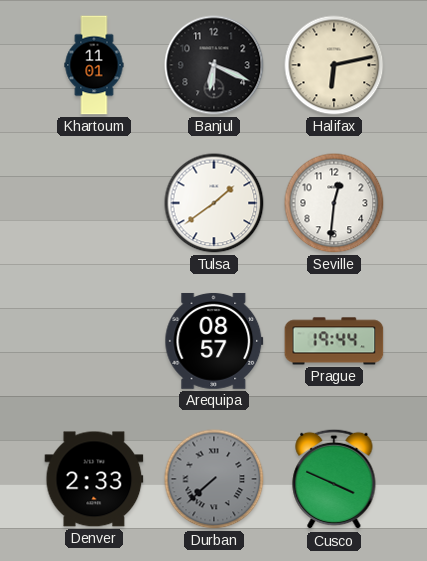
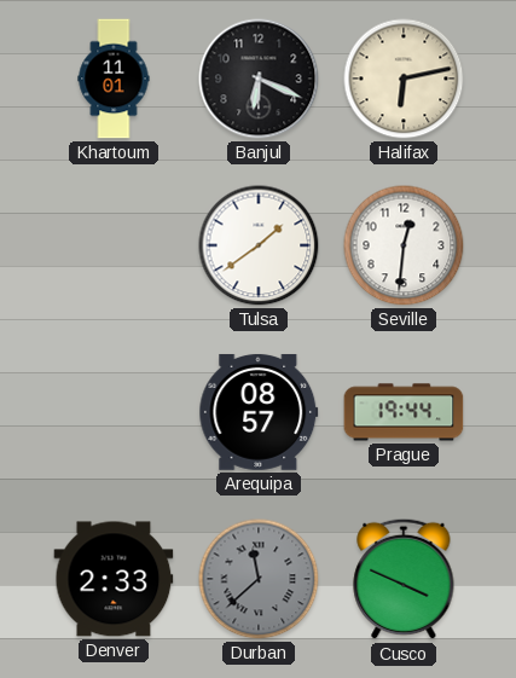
Durban: 7:38 -> 11:38 (259, 579)
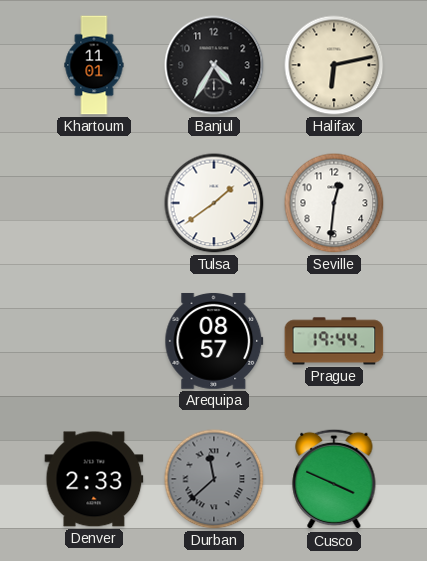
Banjul: 6:19 -> 4:35 (214, 65)
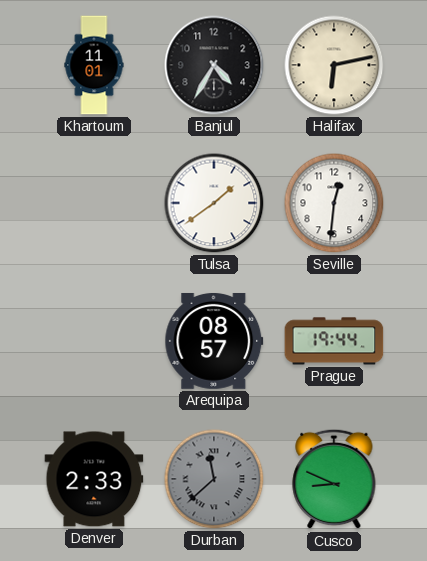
Cusco: 3:49 -> 8:49 (334, 479)
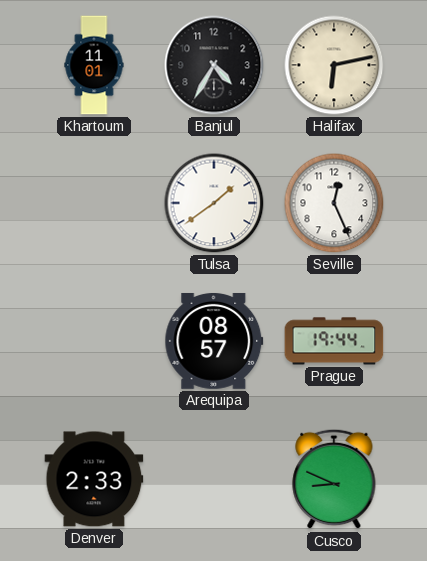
Seville: 12:31 -> 12:26 (334, 203)
Durban: 11:38 -> none (214, 479)
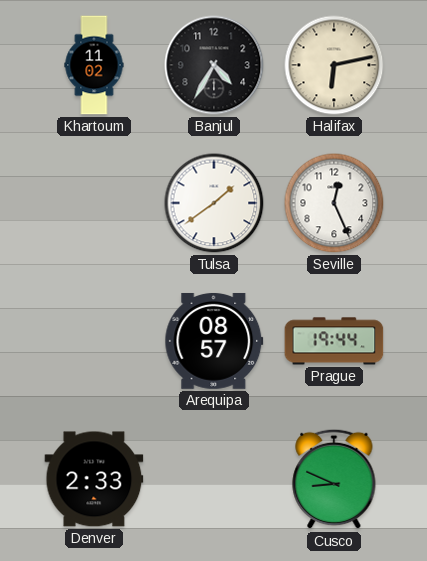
Khartoum: 11:01 -> 11:02 (94, 65)
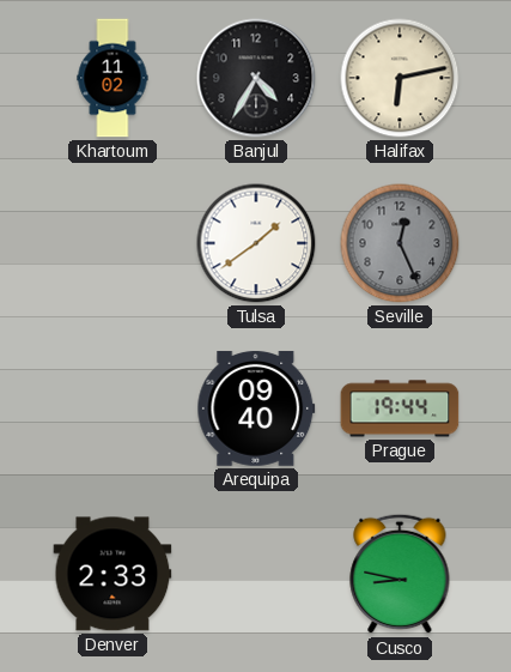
Seville dial: white -> grey (400, 243)
Arequipa: 08:57 -> 09:40 (256, 408)
Cusco: 8:49 -> 8:47 (400, 574)
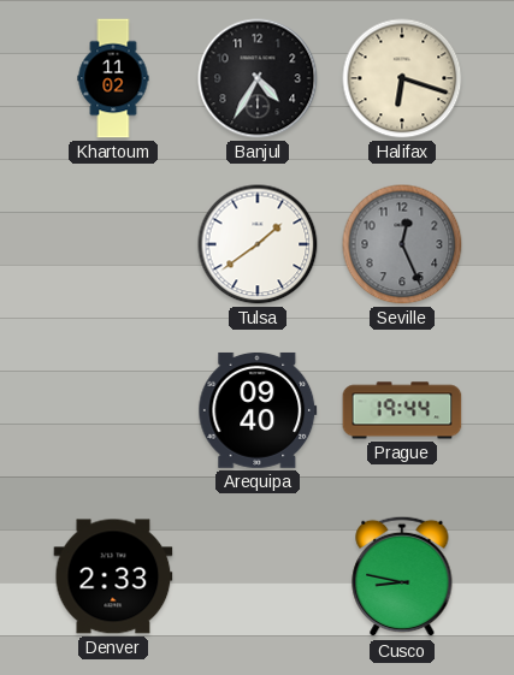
Halifax: 6:13 -> 6:18 (402, 78)
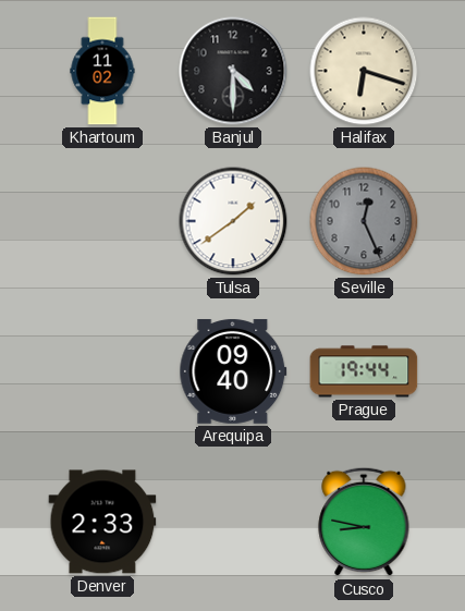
Banjul: 4:35 -> 4:30 (233, 71)
